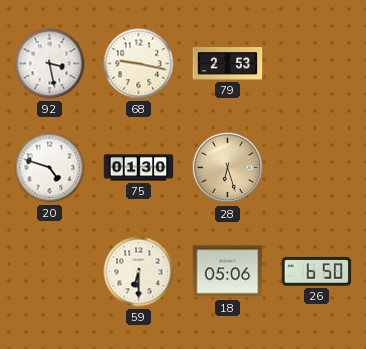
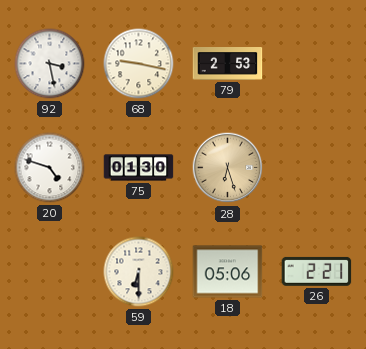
26: 6:50 -> 2:21 (317, 271)
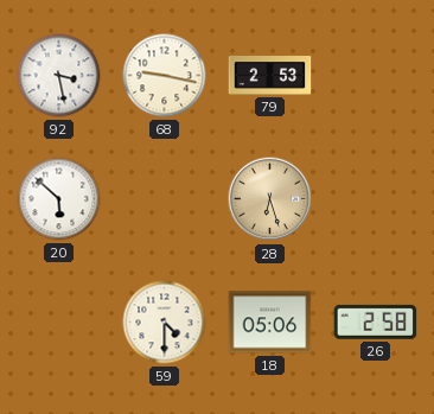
20: 4:48 -> 5:52 (59, 199)
75: 01:30 -> none (139, 168)
59: 6:30 -> 4:30 (165, 323)
26: 2:21 -> 2:58 (376, 321)
